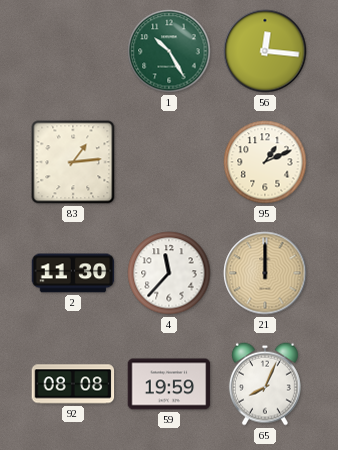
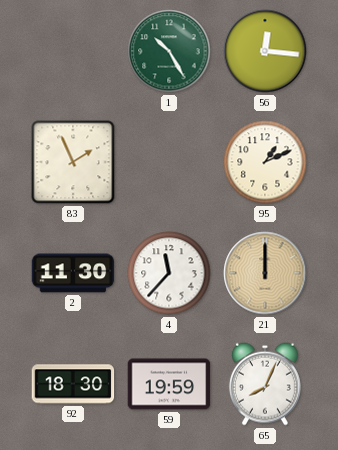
83: 1:14 -> 1:56 (73, 162)
92: 08:08 -> 18:30 (73, 384)
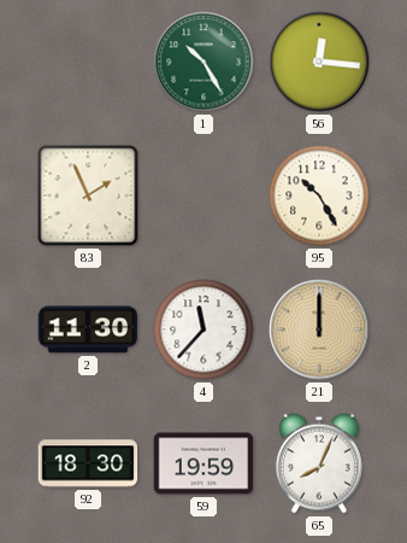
95: 1:11 -> 10:25 (319, 195)
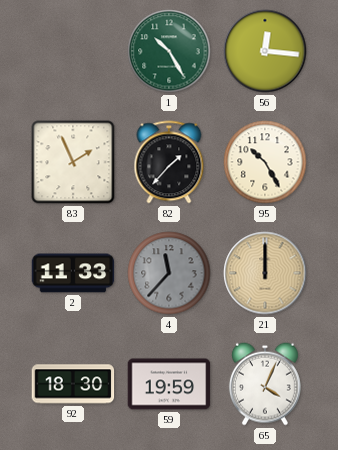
82: none -> 1:37 (169, 162)
2: 11:30 -> 11:33 (73, 273)
4 dial: white -> grey (169, 273)
65: 8:04 -> 4:04 (265, 384)
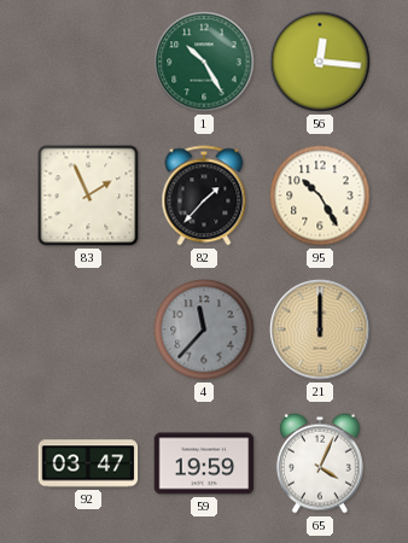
2: 11:33 -> none (73, 273)
92: 18:30 -> 03:47 (88, 463)
